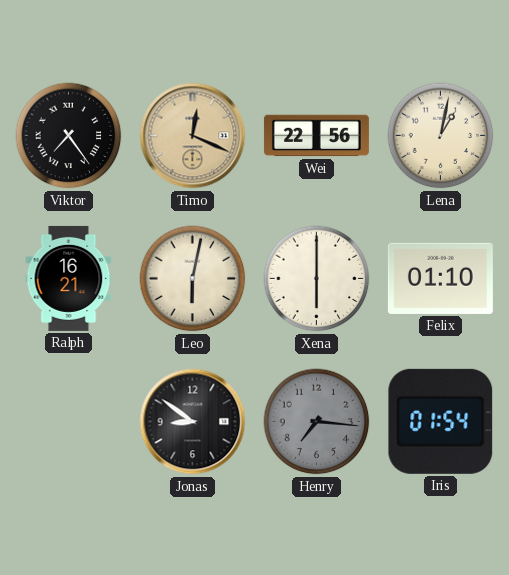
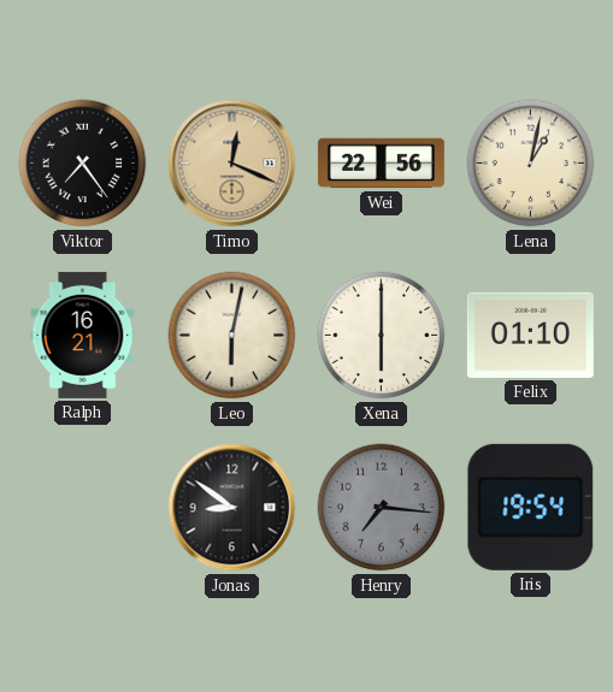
Iris: 01:54 -> 19:54 (531, 507)
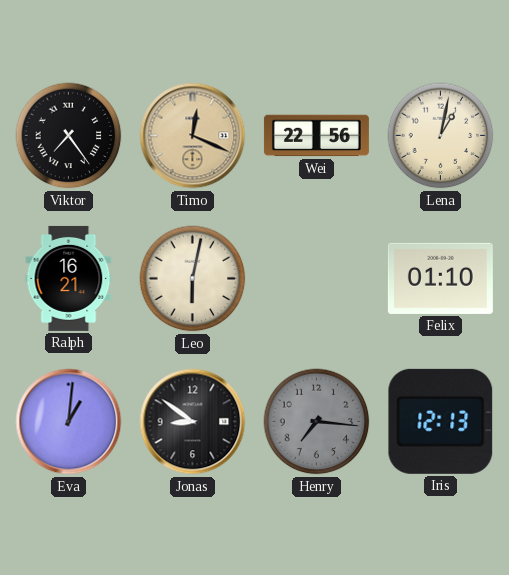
Xena: 6:00 -> none (382, 336)
Eva: none -> 1:01 (69, 422)
Iris: 19:54 -> 12:13 (441, 421)
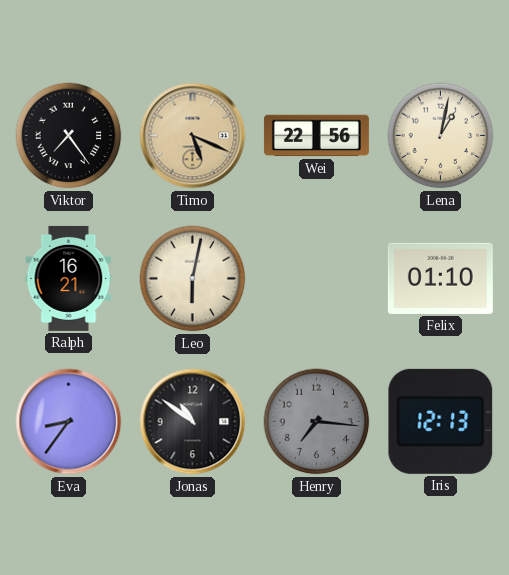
Timo: 12:19 -> 5:19 (193, 136)
Eva: 1:01 -> 8:36 (69, 422)
Jonas: 8:51 -> 10:51 (193, 422)
